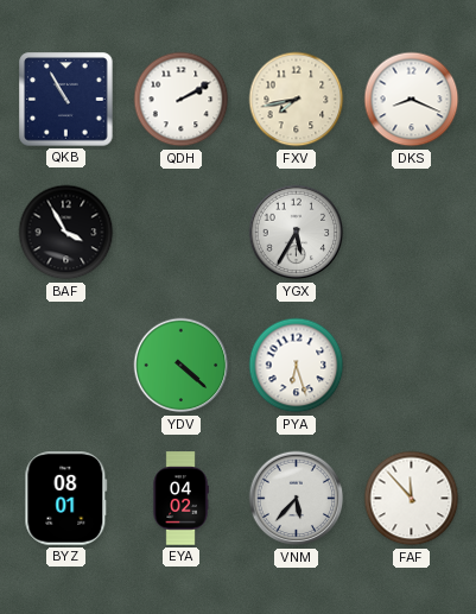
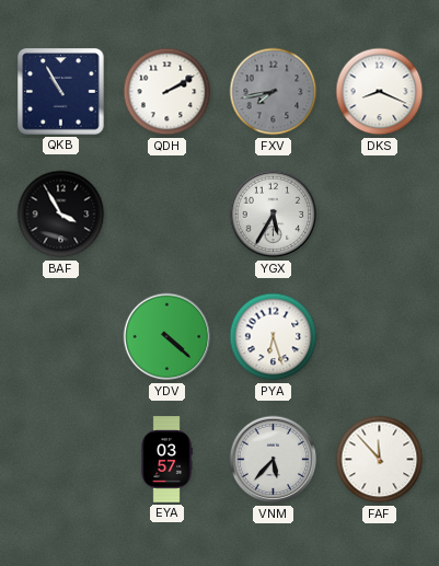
FXV dial: cream -> grey (274, 92)
BYZ: 08:01 -> none (66, 499)
EYA: 04:02 -> 03:57 (166, 460)
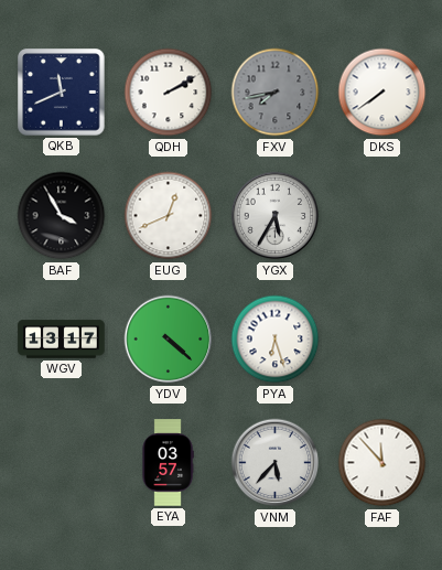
QKB: 10:55 -> 11:41 (62, 93)
DKS: 8:19 -> 7:39 (382, 93)
EUG: none -> 12:41 (169, 216)
WGV: none -> 13:17 (62, 340)
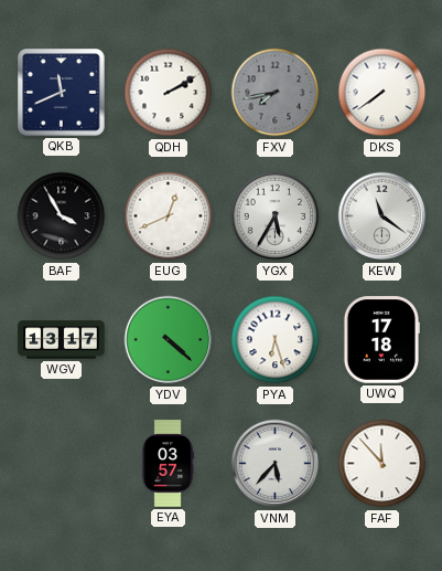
KEW: none -> 11:21 (382, 216)
UWQ: none -> 17:18 (380, 340)
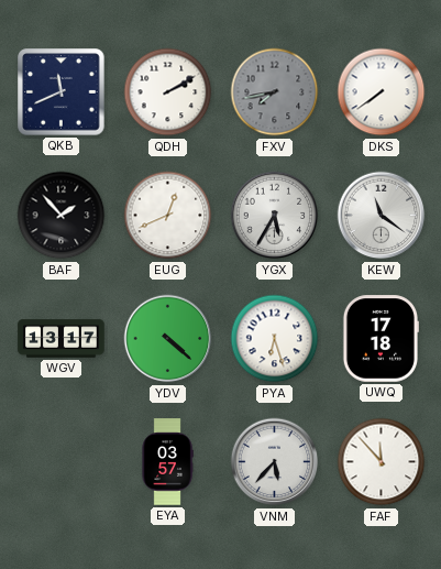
BAF: 3:55 -> 1:53 (62, 216)
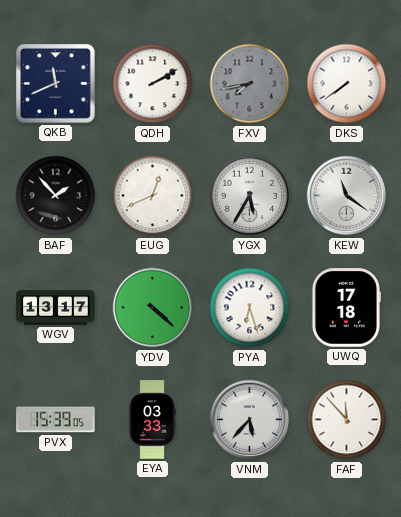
PVX: none -> 15:39 (56, 420)
EYA: 03:57 -> 03:33 (152, 420)
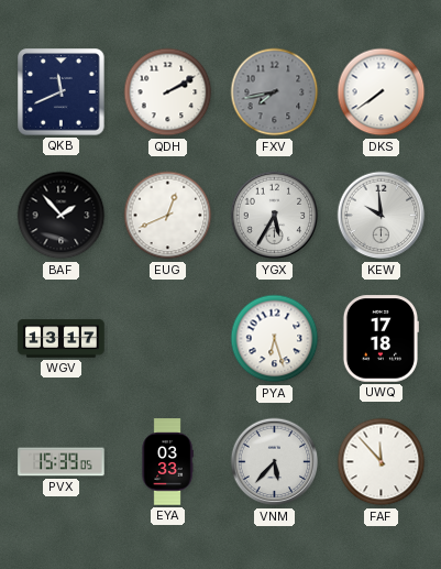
KEW: 11:21 -> 9:59 (382, 216)
YDV: 4:22 -> none (153, 308)
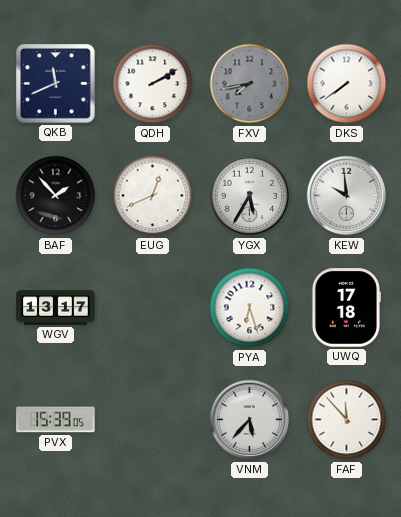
EYA: 03:33 -> none (167, 462)
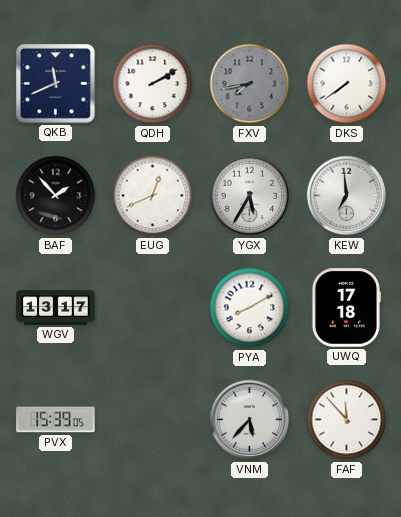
KEW: 9:59 -> 6:59 (347, 196)
PYA: 6:27 -> 8:10 (250, 308)
